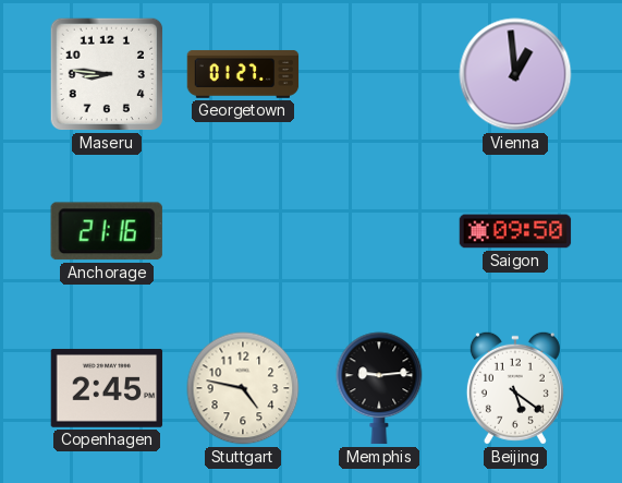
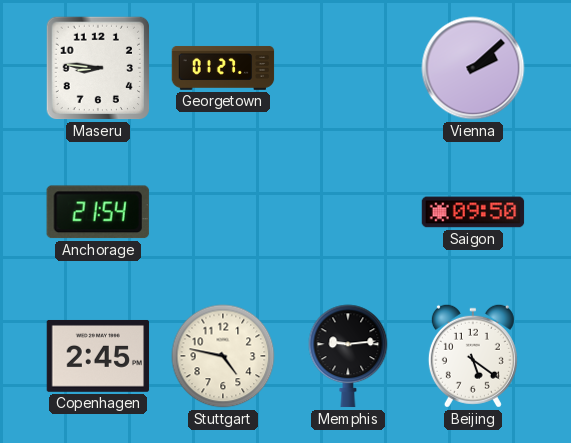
Vienna: 12:59 -> 2:08 (473, 68)
Anchorage: 21:16 -> 21:54 (98, 212)
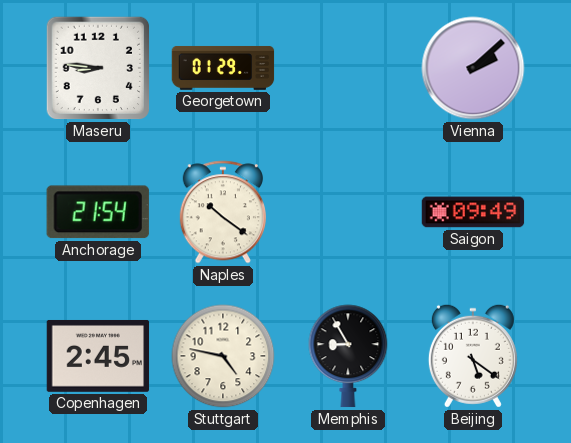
Georgetown: 01:27 -> 01:29 (223, 68)
Naples: none -> 10:21 (223, 212)
Saigon: 09:50 -> 09:49 (473, 212)
Memphis: 9:14 -> 8:55 (348, 356)
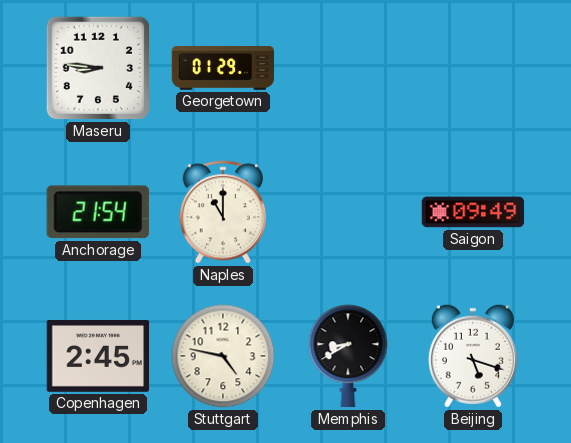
Vienna: 2:08 -> none (473, 68)
Naples: 10:21 -> 11:00 (223, 212)
Memphis: 8:55 -> 8:40 (348, 356)
Beijing: 5:21 -> 5:18 (473, 356)
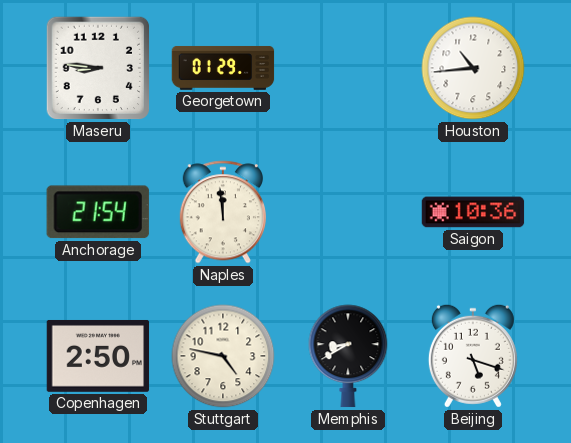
Houston: none -> 10:44 (473, 68)
Naples: 11:00 -> 11:59 (223, 212)
Saigon: 09:49 -> 10:36 (473, 212)
Copenhagen: 2:45 -> 2:50 (98, 356)
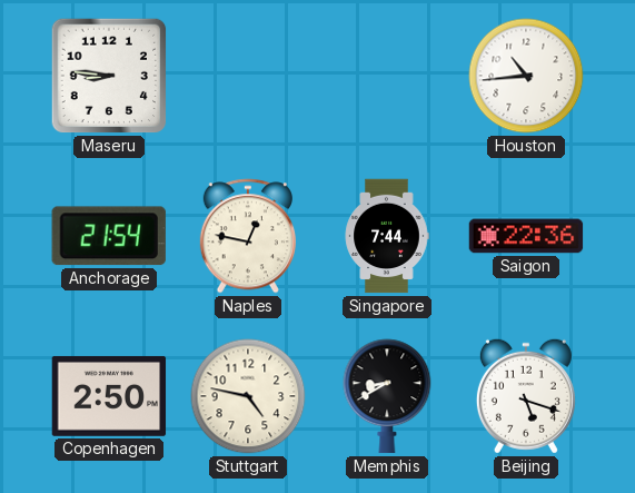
Georgetown: 01:29 -> none (223, 68)
Naples: 11:59 -> 12:47 (248, 236)
Singapore: none -> 7:44 (387, 236)
Saigon: 10:36 -> 22:36 (526, 236)
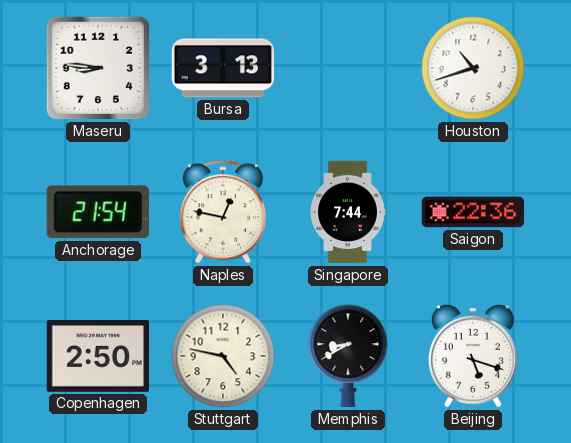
Bursa: none -> 3:13 (223, 68)
Houston: 10:44 -> 10:42 (473, 68)
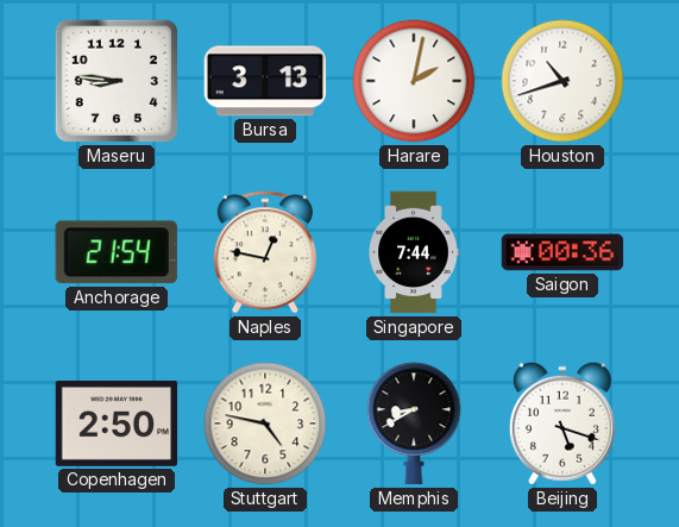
Harare: none -> 2:02 (414, 81)
Saigon: 22:36 -> 00:36 (562, 252)
